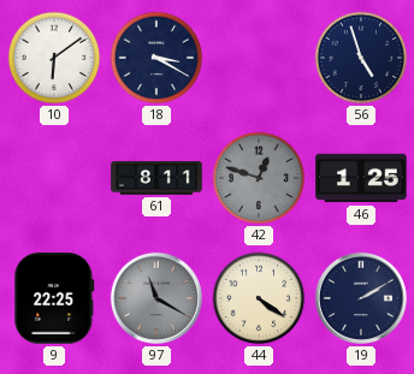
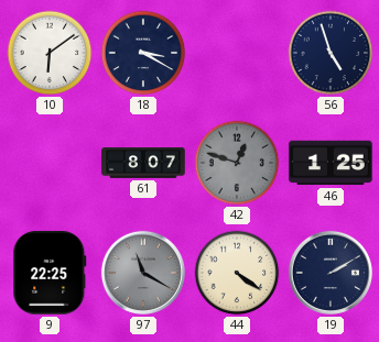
61: 8:11 -> 8:07 (143, 163)
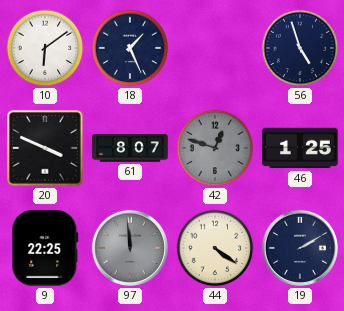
18: 3:20 -> 1:26 (130, 48)
20: none -> 3:49 (45, 148)
97: 11:20 -> 11:59 (130, 248)
